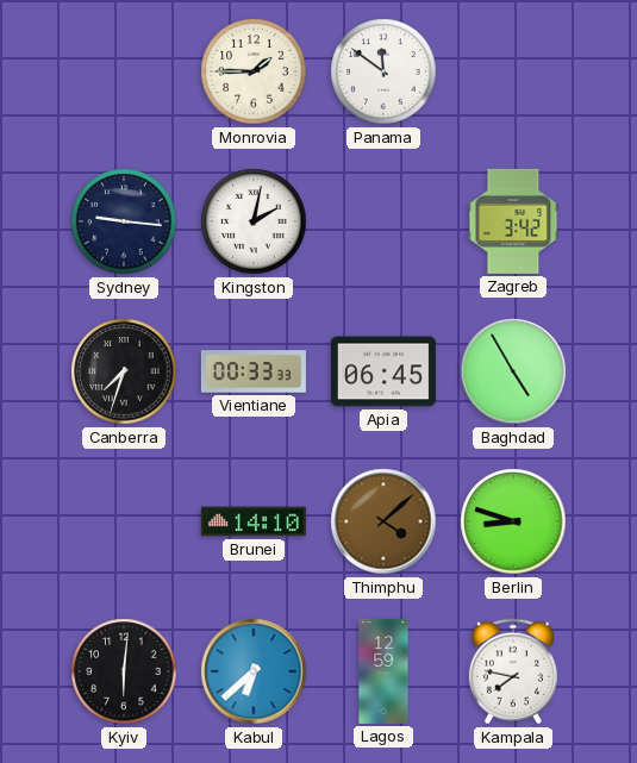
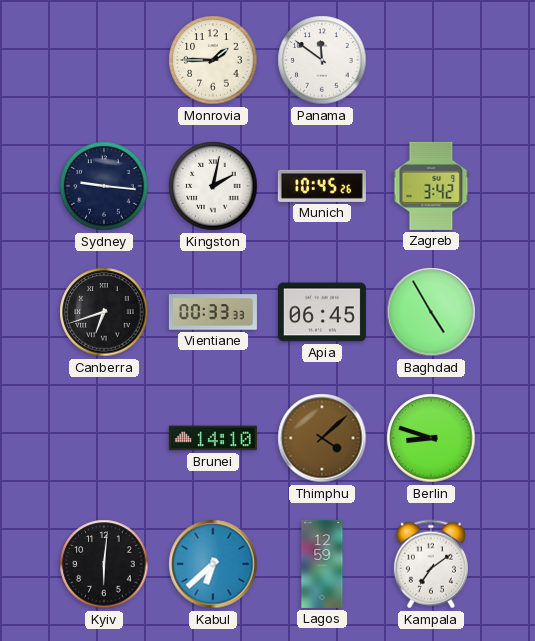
Munich: none -> 10:45 (322, 186)
Canberra: 7:33 -> 6:42 (104, 312)
Kampala: 7:47 -> 7:09 (431, 564)
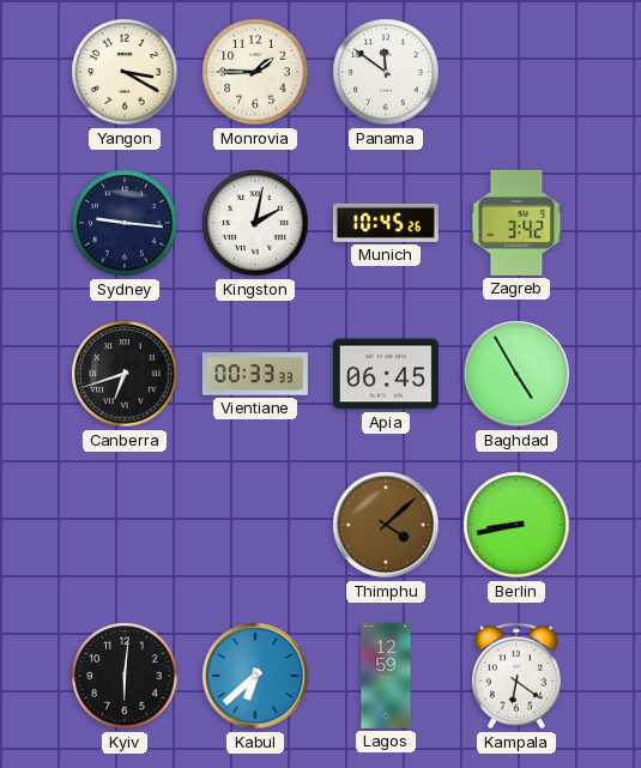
Yangon: none -> 3:20 (125, 72)
Brunei: 14:10 -> none (213, 438)
Berlin: 8:48 -> 8:43 (516, 525)
Kampala: 7:09 -> 6:21 (516, 676)
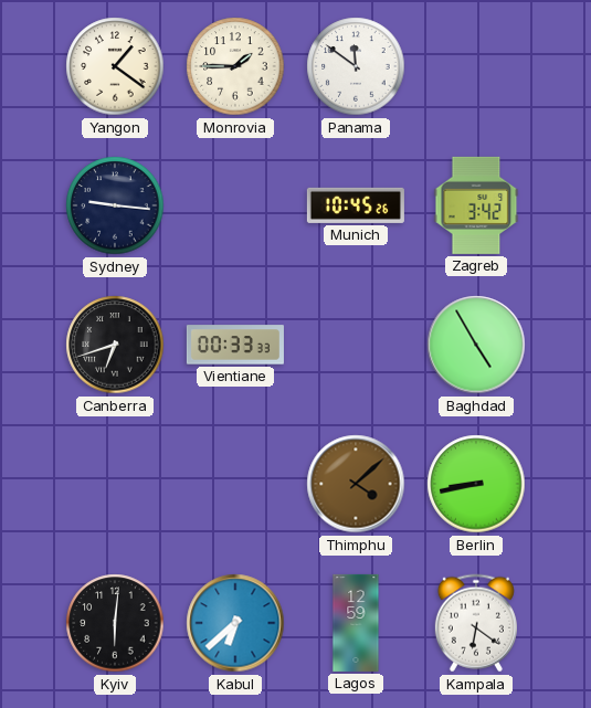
Yangon: 3:20 -> 1:21 (115, 66)
Kingston: 2:02 -> none (255, 223)
Apia: 06:45 -> none (386, 374)
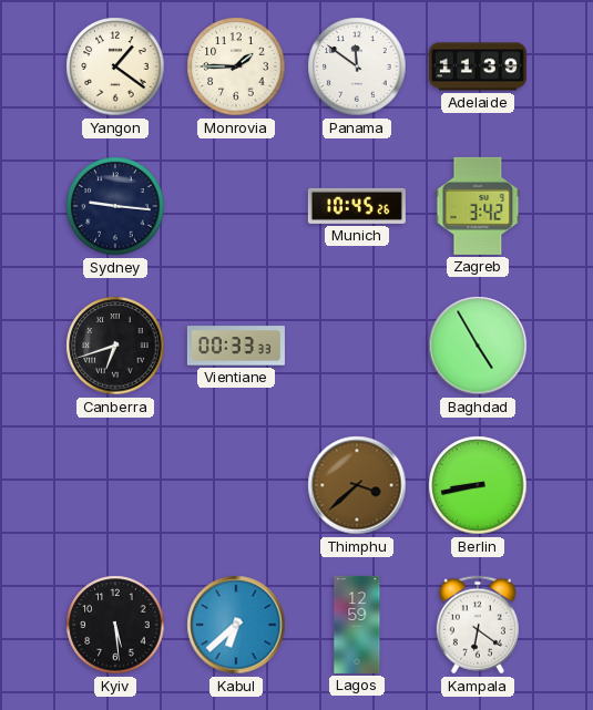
Adelaide: none -> 11:39 (478, 66)
Thimphu: 4:08 -> 3:38 (357, 485)
Kyiv: 6:01 -> 5:29 (115, 625)
